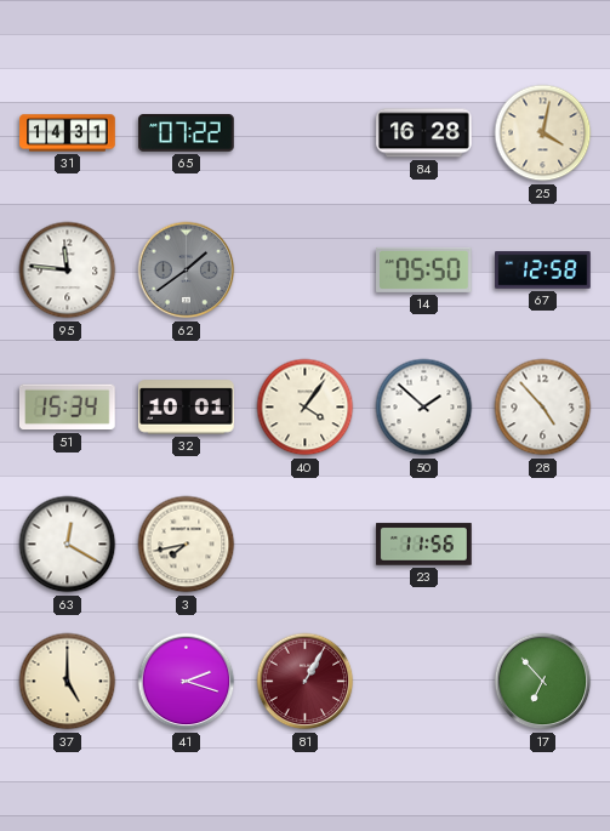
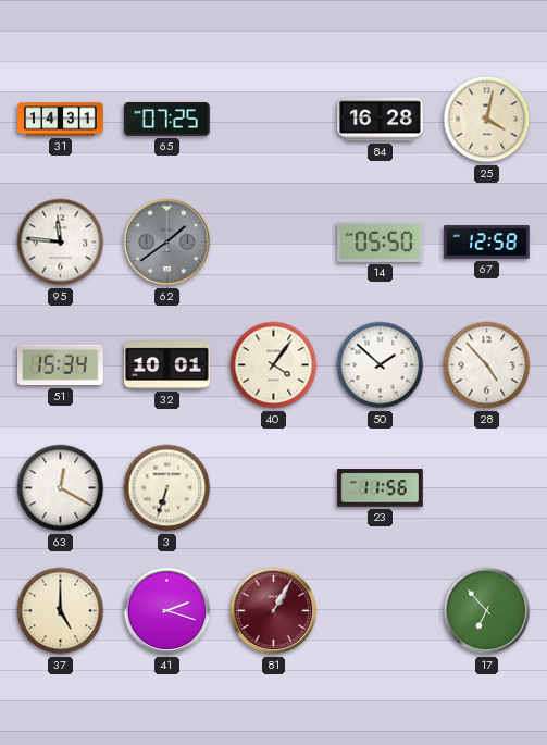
65: 07:22 -> 07:25 (167, 120)
3: 7:43 -> 6:33 (167, 488)
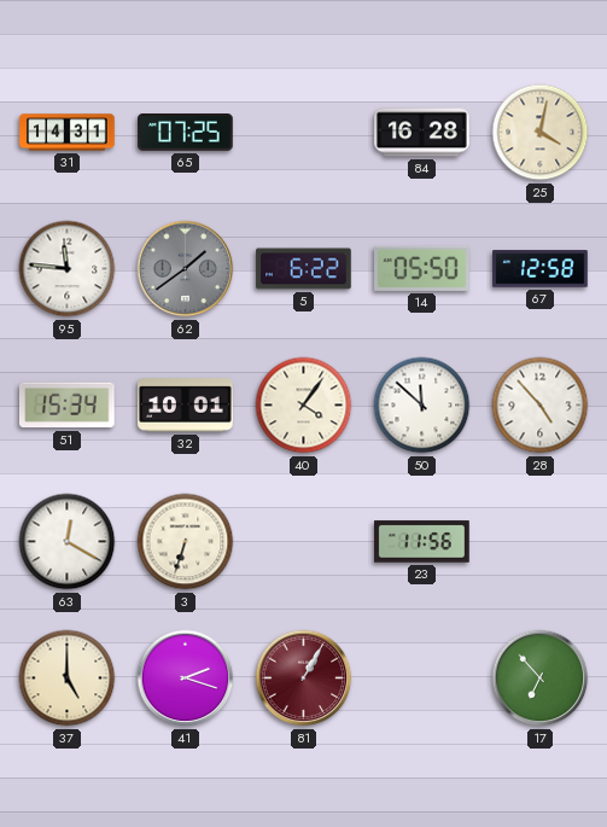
5: none -> 6:22 (304, 269)
50: 1:52 -> 11:52 (422, 406)
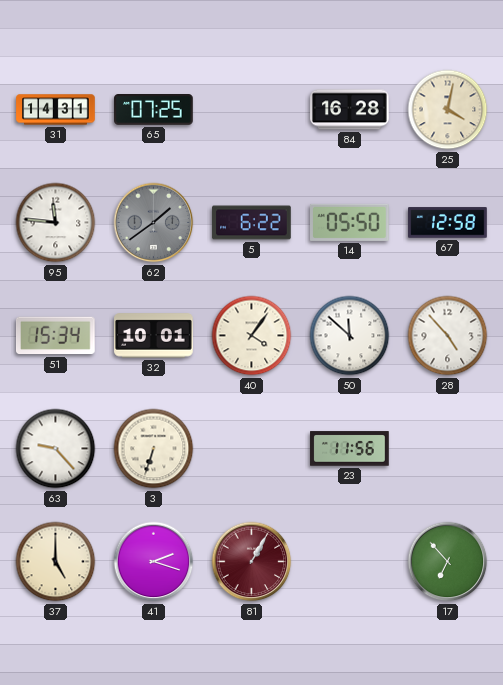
63: 12:20 -> 9:23 (56, 449)
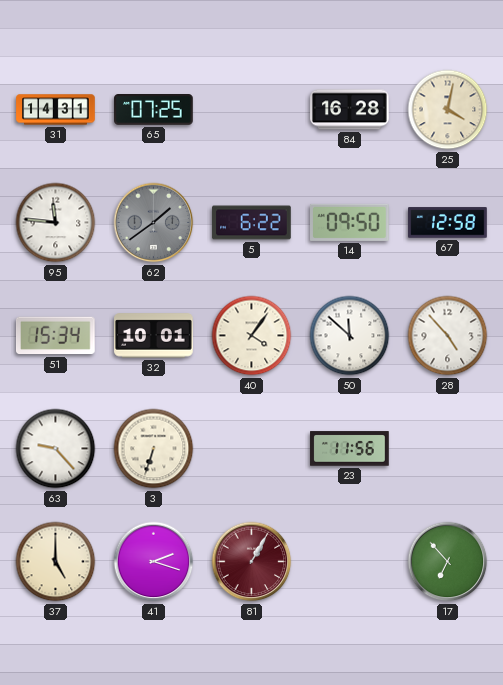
14: 05:50 -> 09:50 (350, 222)
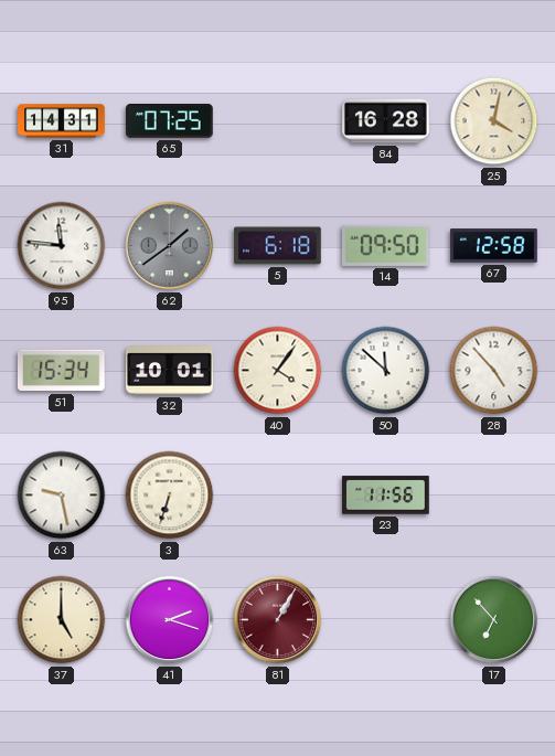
5: 6:22 -> 6:18 (278, 246)
63: 9:23 -> 9:28 (62, 496)
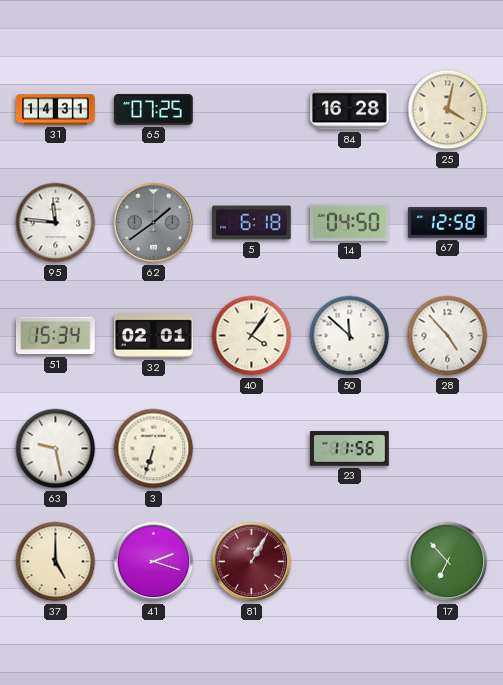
14: 09:50 -> 04:50 (350, 222)
32: 10:01 -> 02:01 (154, 336)
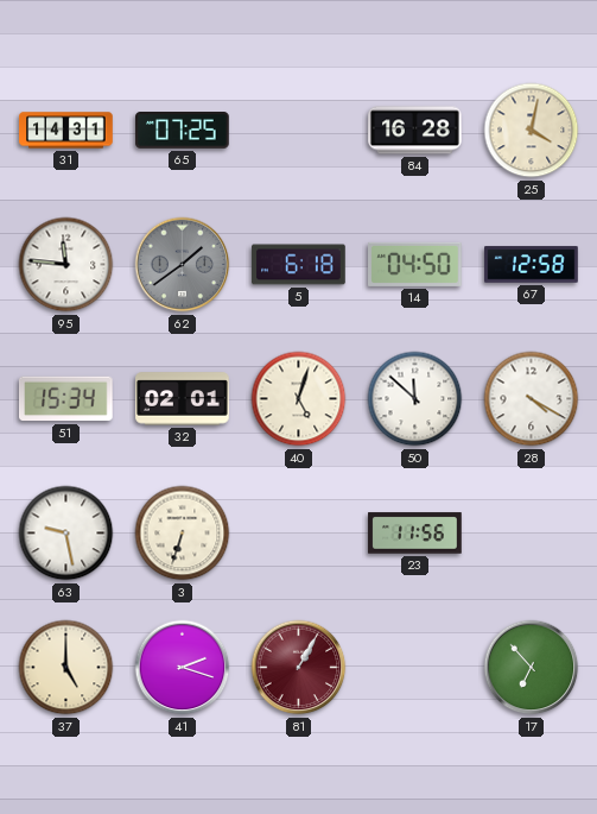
40: 4:06 -> 5:03 (299, 399)
28: 4:53 -> 4:20 (532, 399)
